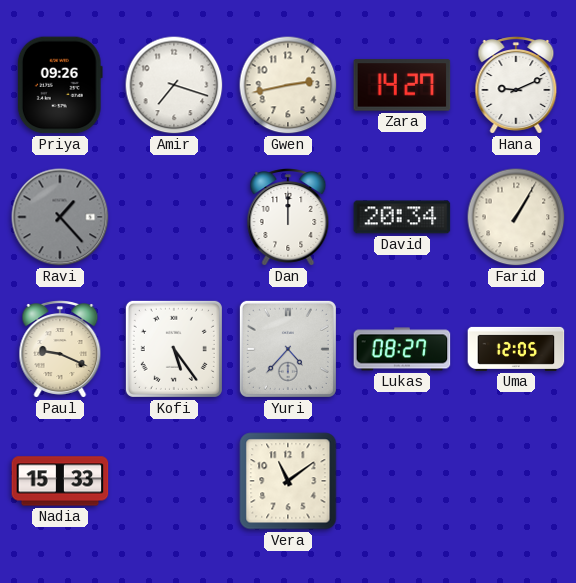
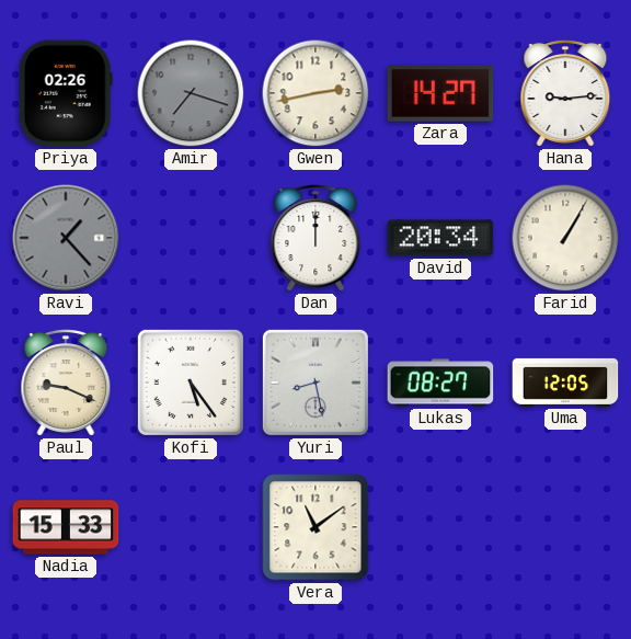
Priya: 09:26 -> 02:26 (66, 93)
Amir dial: white -> grey (191, 93)
Hana: 9:11 -> 9:14 (565, 93)
Yuri: 4:37 -> 8:28 (315, 383)
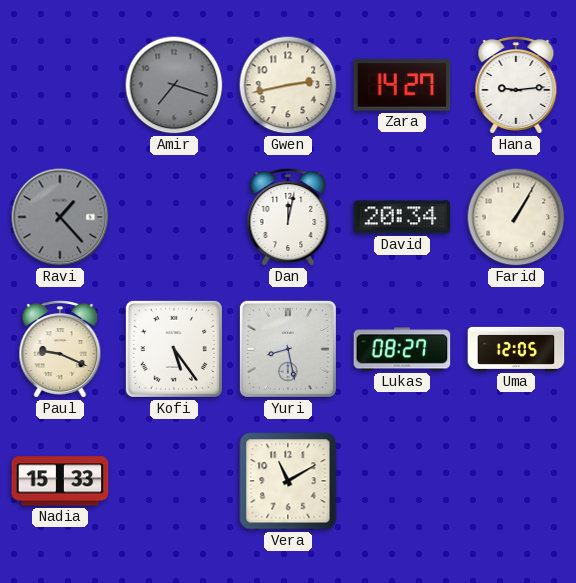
Priya: 02:26 -> none (66, 93)
Dan: 12:00 -> 12:02 (288, 217)
Vera: 11:09 -> 11:10 (288, 481)
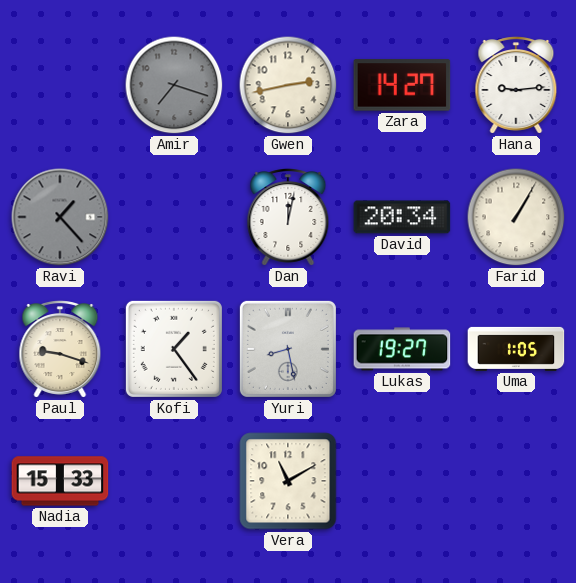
Paul: 9:19 -> 9:18 (60, 349)
Kofi: 5:24 -> 1:24 (174, 349)
Lukas: 08:27 -> 19:27 (402, 349)
Uma: 12:05 -> 1:05 (516, 349)
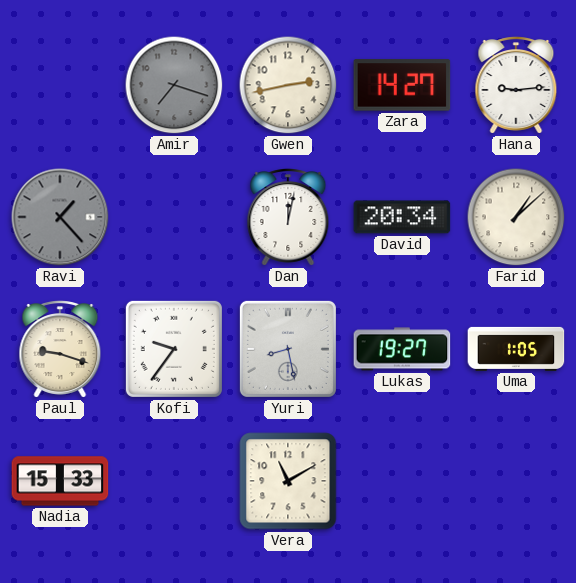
Farid: 1:05 -> 1:08 (516, 217)
Kofi: 1:24 -> 9:36 (174, 349)
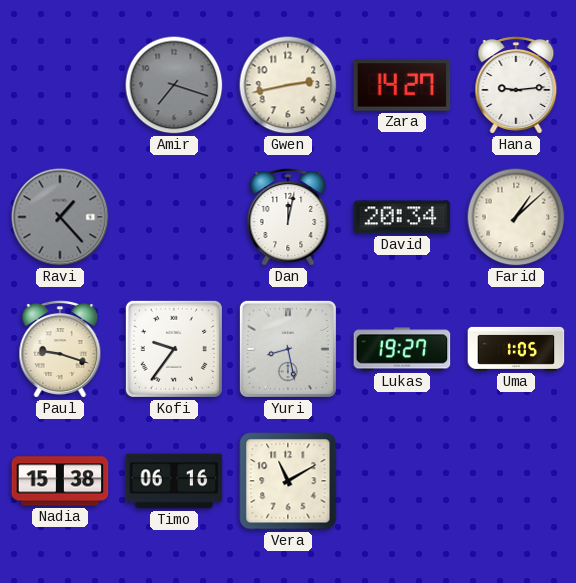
Nadia: 15:33 -> 15:38 (60, 481)
Timo: none -> 06:16 (174, 481)
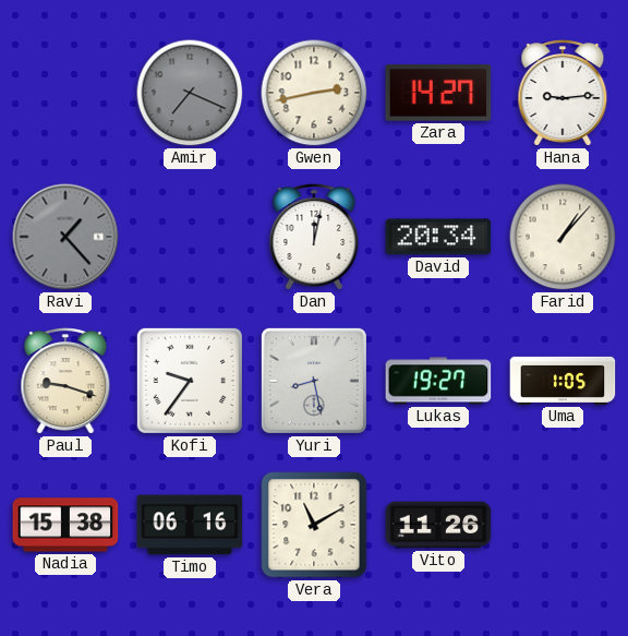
Amir: 7:18 -> 7:19 (190, 93)
Farid: 1:08 -> 1:07 (563, 237)
Vito: none -> 11:26 (438, 525)
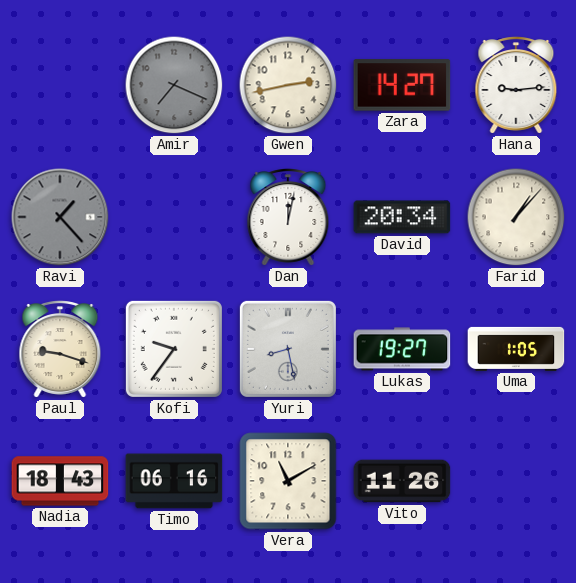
Nadia: 15:38 -> 18:43 (60, 481)
